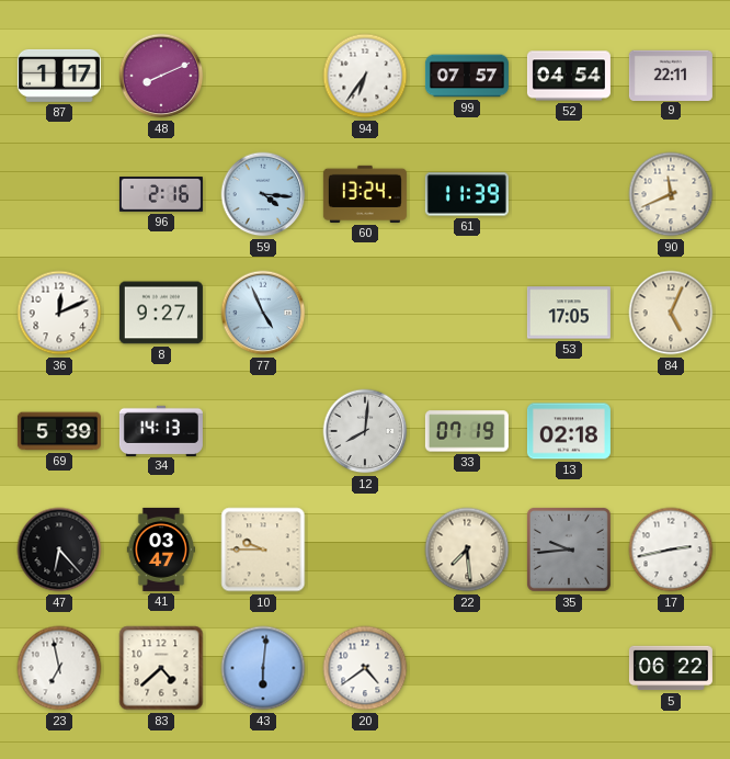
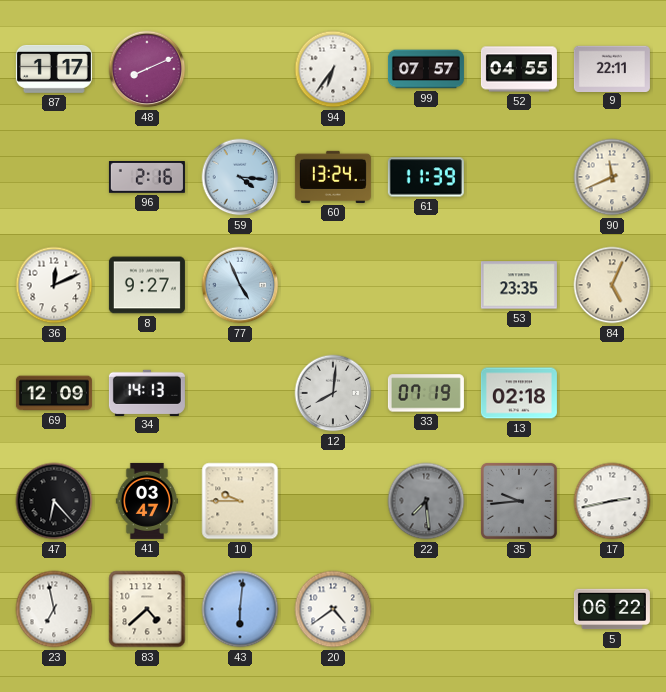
52: 04:54 -> 04:55 (519, 69)
53: 17:05 -> 23:35 (519, 285)
69: 5:39 -> 12:09 (54, 393)
22 dial: cream -> grey (426, 501)
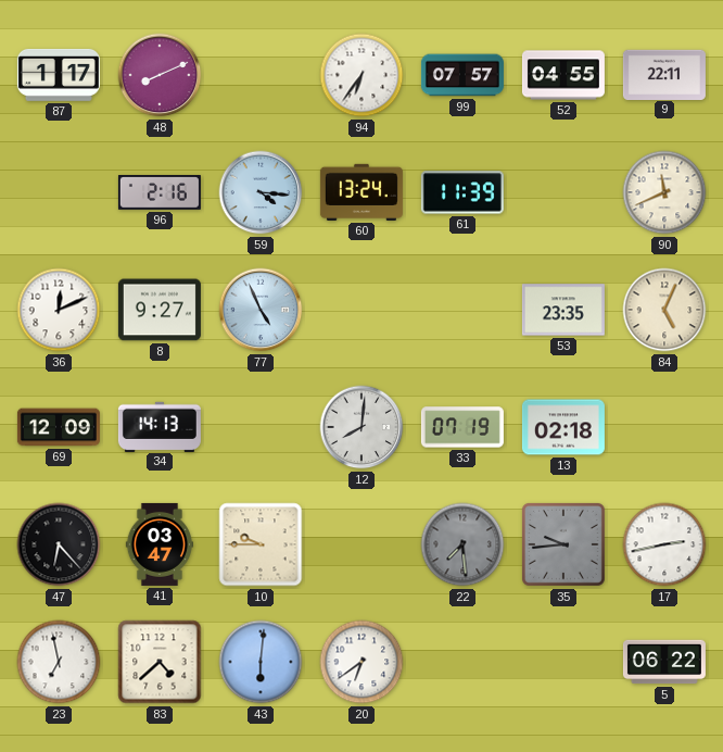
20: 4:39 -> 6:39 (361, 662)
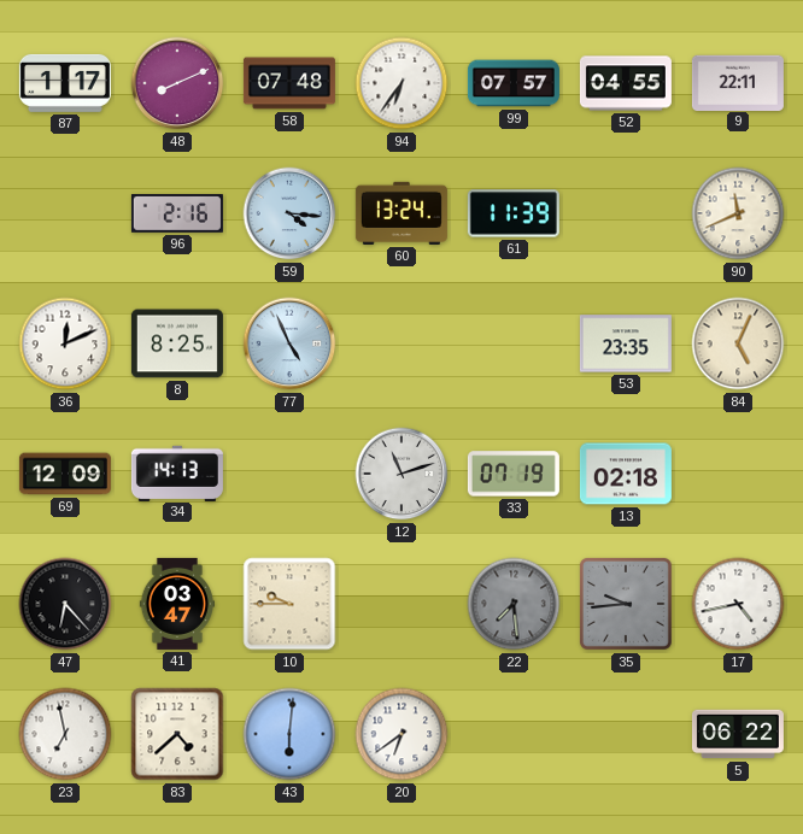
58: none -> 07:48 (289, 83)
8: 9:27 -> 8:25 (177, 343)
12: 8:01 -> 11:12 (401, 474)
17: 2:43 -> 4:43 (738, 604)
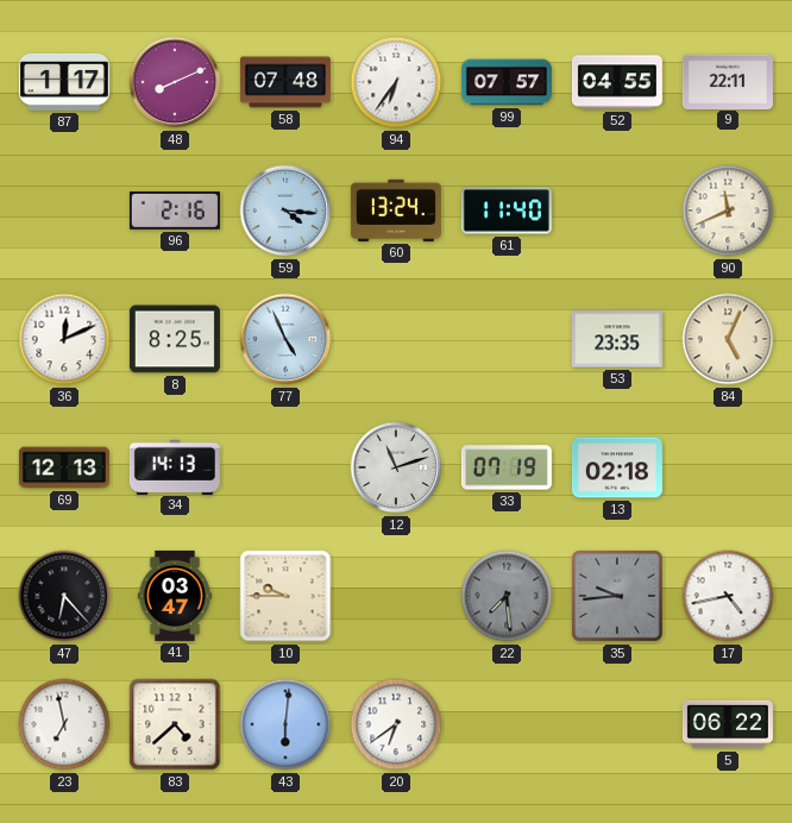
61: 11:39 -> 11:40 (507, 211)
69: 12:09 -> 12:13 (64, 467)
